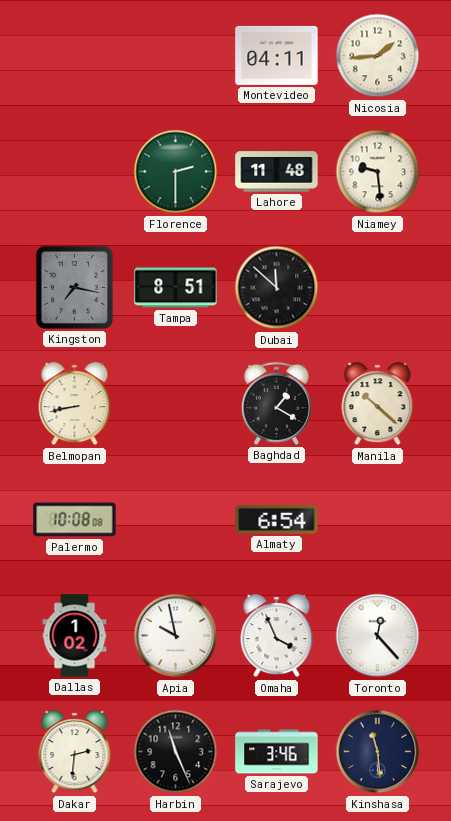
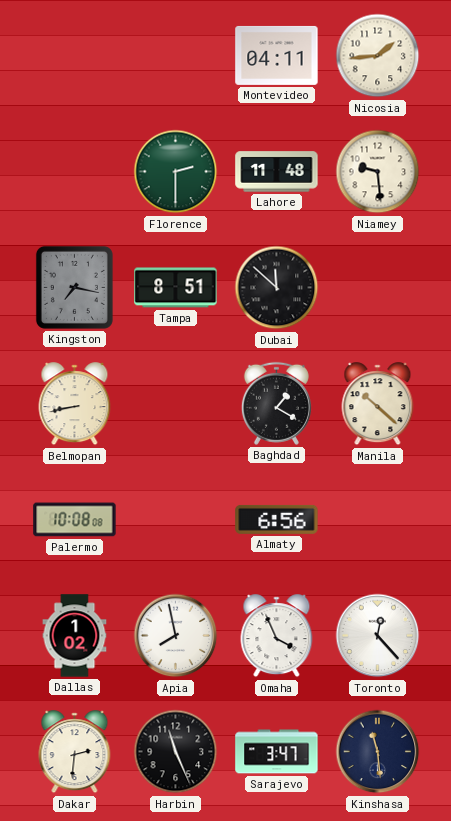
Almaty: 6:54 -> 6:56 (277, 519)
Apia: 9:58 -> 7:58 (176, 636)
Sarajevo: 3:46 -> 3:47 (277, 752)
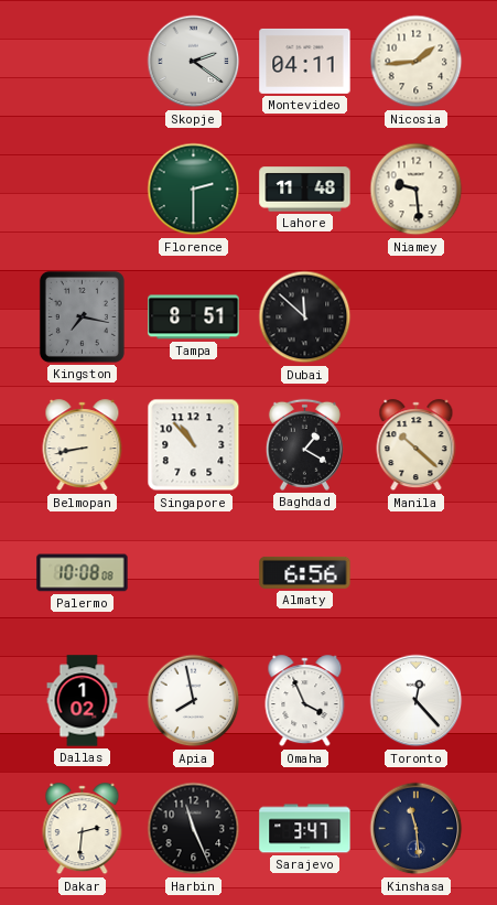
Skopje: none -> 2:21 (194, 62)
Singapore: none -> 10:53 (194, 445)
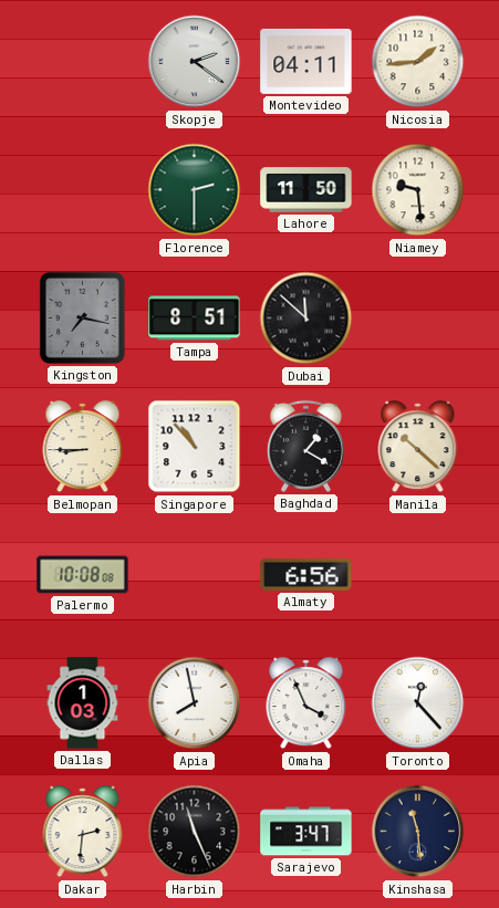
Lahore: 11:48 -> 11:50 (306, 190)
Belmopan: 8:43 -> 8:45 (83, 447)
Dallas: 1:02 -> 1:03 (83, 703)
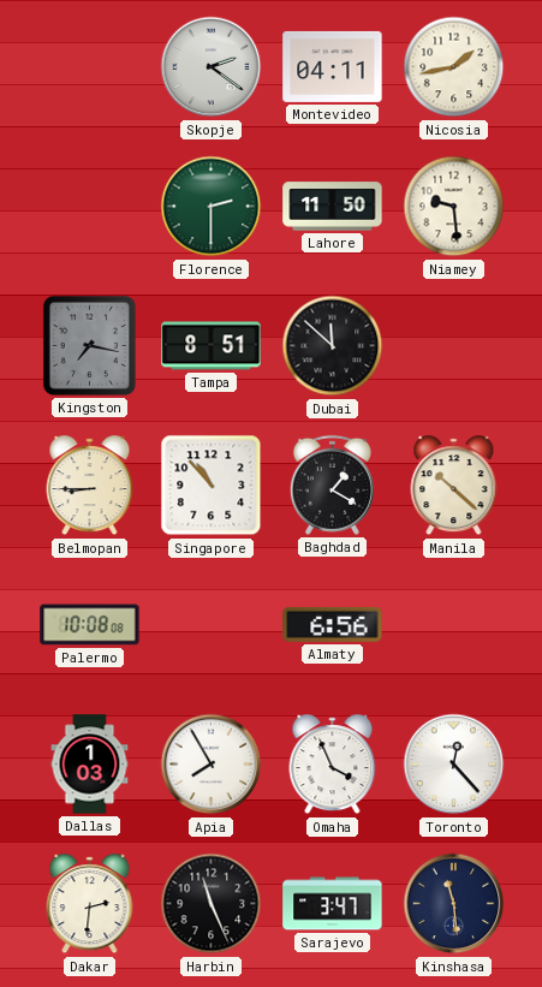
Nicosia: 1:44 -> 1:43 (454, 67)
Apia: 7:58 -> 7:55 (212, 765)
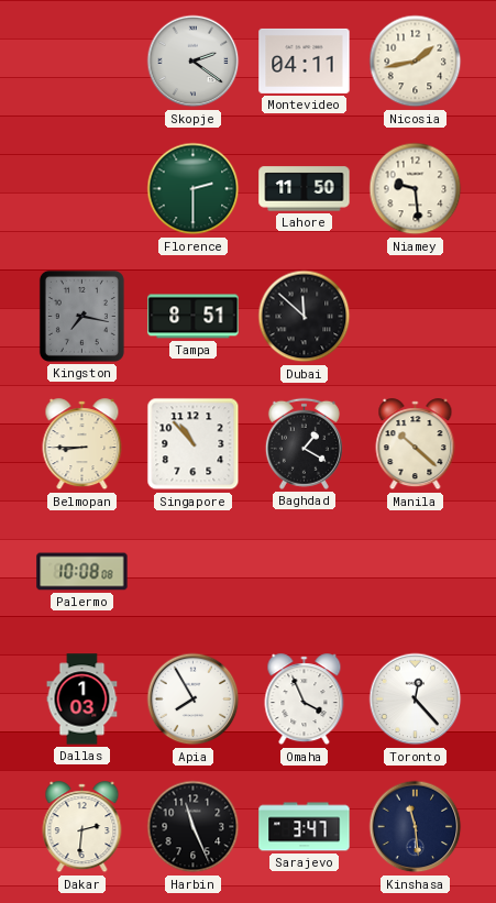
Almaty: 6:56 -> none (333, 624)
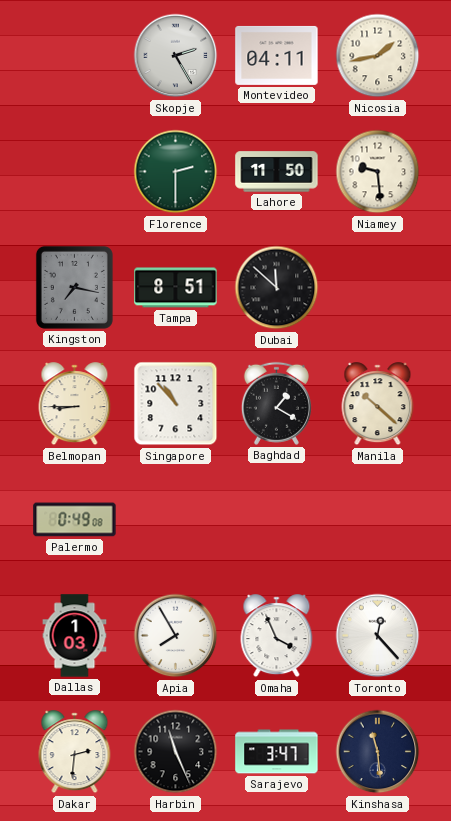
Skopje: 2:21 -> 2:25 (176, 56)
Palermo: 10:08 -> 0:49 (75, 520)
